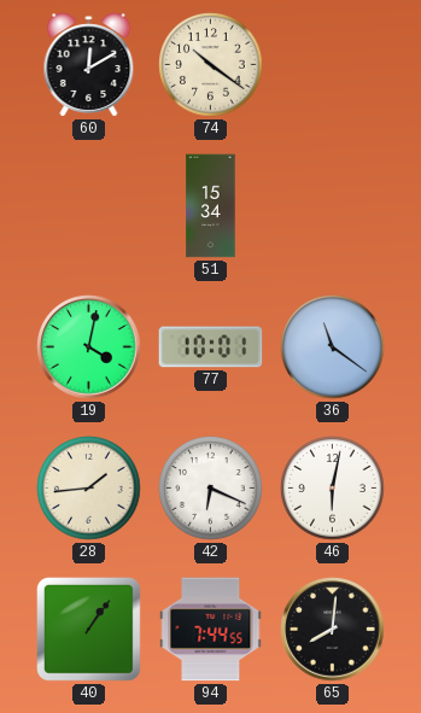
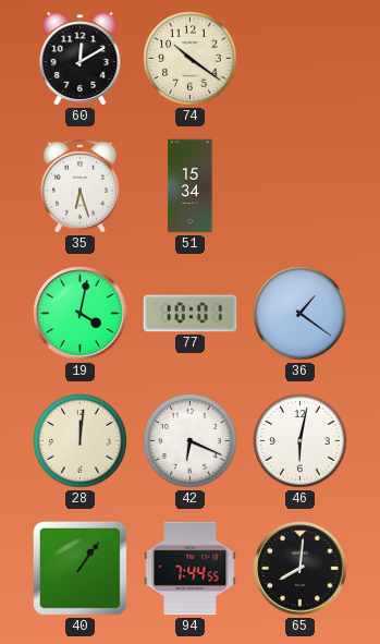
35: none -> 6:27 (79, 185)
36: 11:21 -> 1:21 (301, 314)
28: 1:44 -> 12:01 (81, 441)
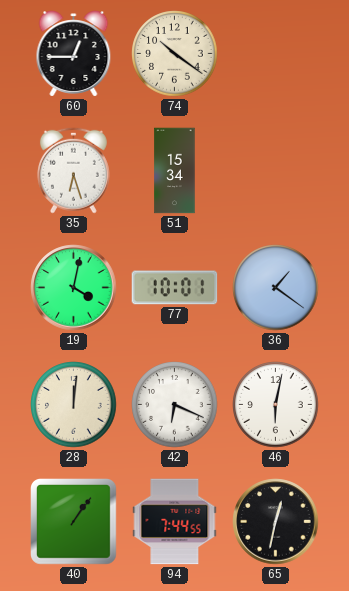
60: 12:10 -> 12:45 (74, 54)
65: 8:01 -> 12:32 (276, 522)
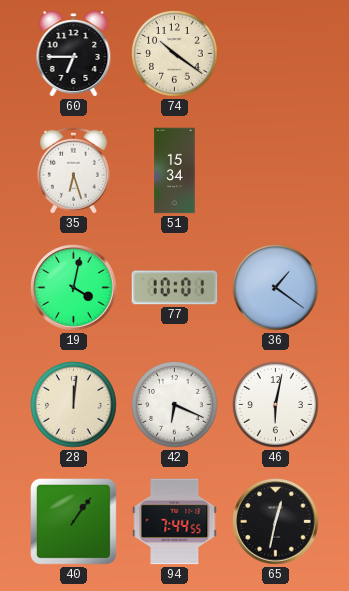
60: 12:45 -> 6:45 (74, 54)
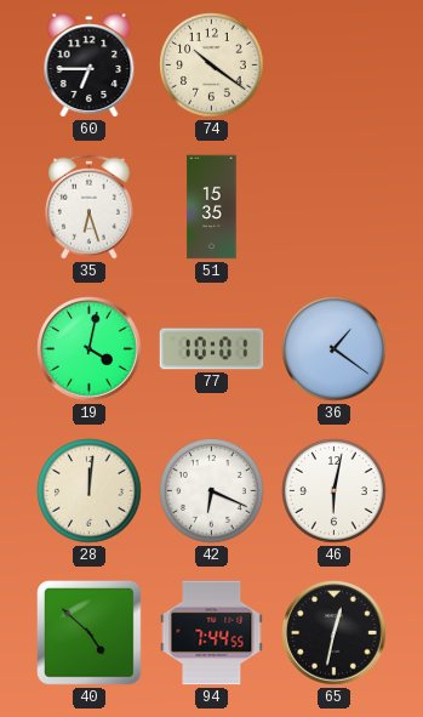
51: 15:34 -> 15:35 (212, 207)
40: 1:06 -> 4:52 (90, 633)
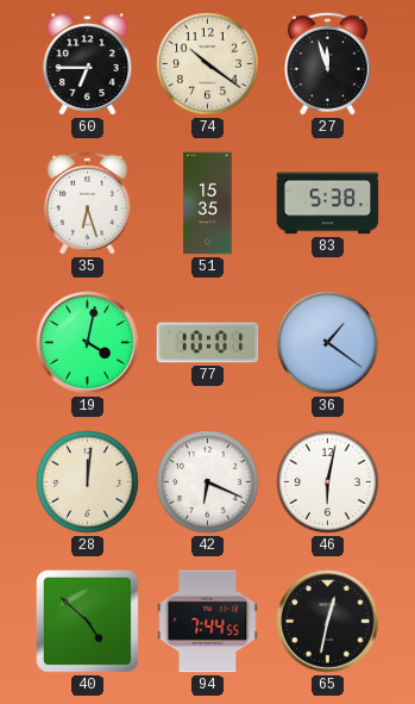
27: none -> 11:57 (327, 63)
83: none -> 5:38 (328, 204)
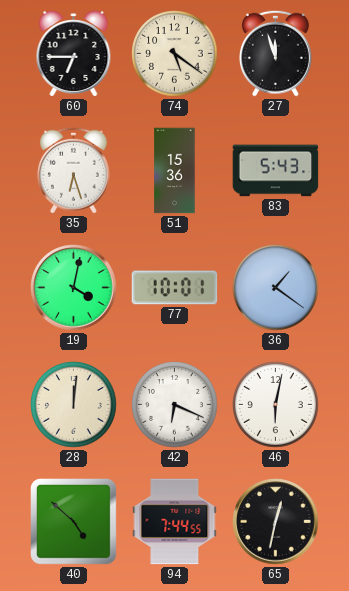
74: 10:21 -> 5:21 (175, 54)
51: 15:35 -> 15:36 (175, 171)
83: 5:38 -> 5:43 (276, 171)
